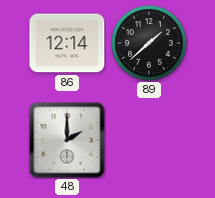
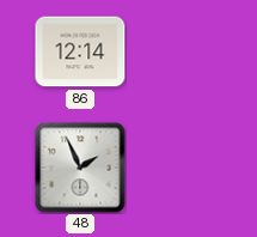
89: 1:38 -> none (149, 43)
48: 2:00 -> 1:56 (80, 168)
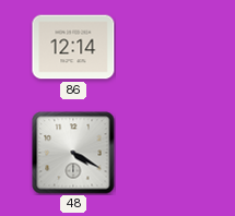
48: 1:56 -> 4:20 (73, 153)
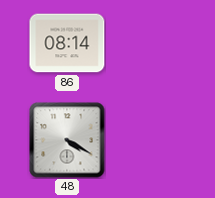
86: 12:14 -> 08:14 (67, 43)
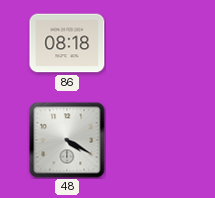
86: 08:14 -> 08:18 (67, 43)
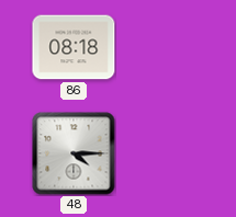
48: 4:20 -> 4:15 (74, 153)
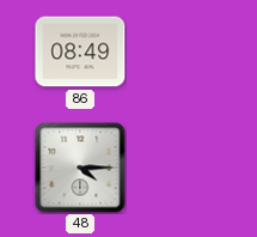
86: 08:18 -> 08:49 (80, 51)
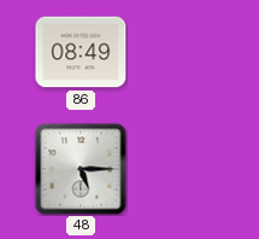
48: 4:15 -> 5:15 (81, 169)
